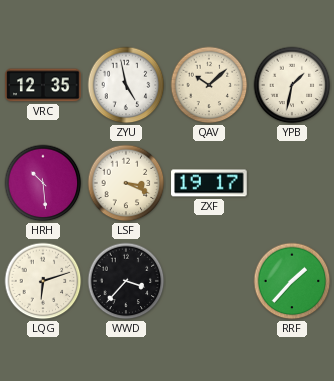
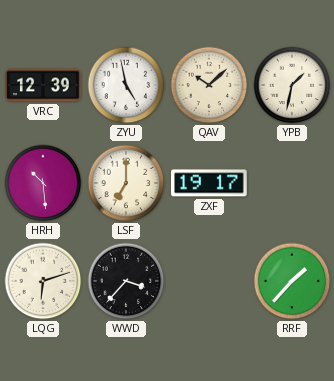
VRC: 12:35 -> 12:39 (43, 85)
LSF: 3:19 -> 7:00 (126, 183)
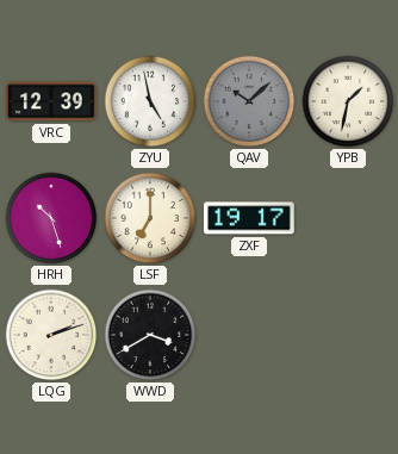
QAV dial: cream -> grey (249, 101)
HRH: 10:29 -> 10:27 (51, 218)
LQG: 6:12 -> 2:12 (51, 335)
WWD: 3:37 -> 3:40 (150, 335)
RRF: 1:37 -> none (292, 281)
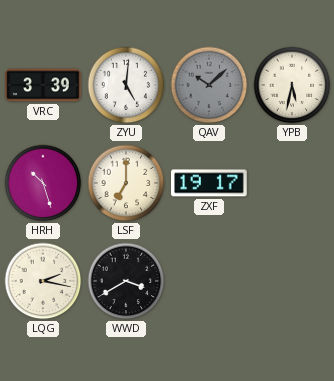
VRC: 12:39 -> 3:39 (43, 85)
ZYU: 4:58 -> 5:01 (126, 85)
YPB: 1:32 -> 5:32 (292, 85)
LQG: 2:12 -> 2:17 (43, 281)
